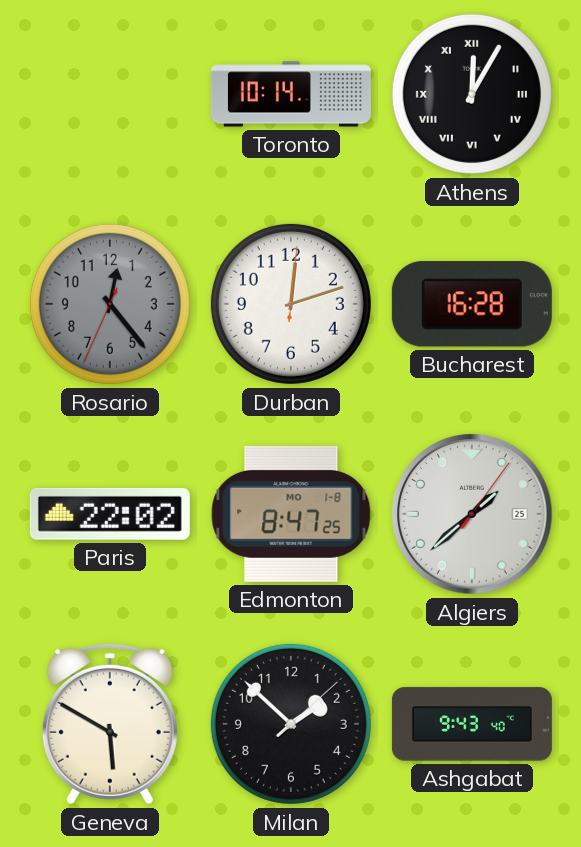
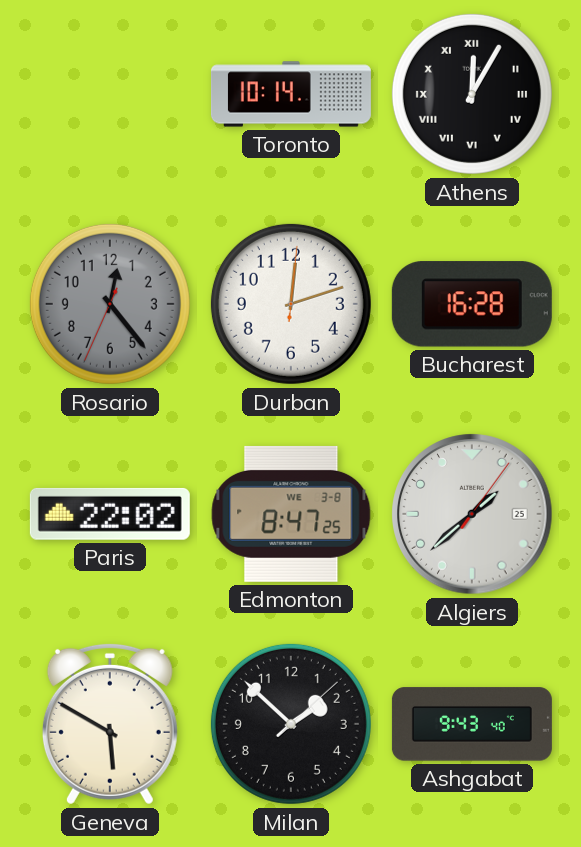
Edmonton date: MO 1-8 -> WE 3-8 (291, 514)
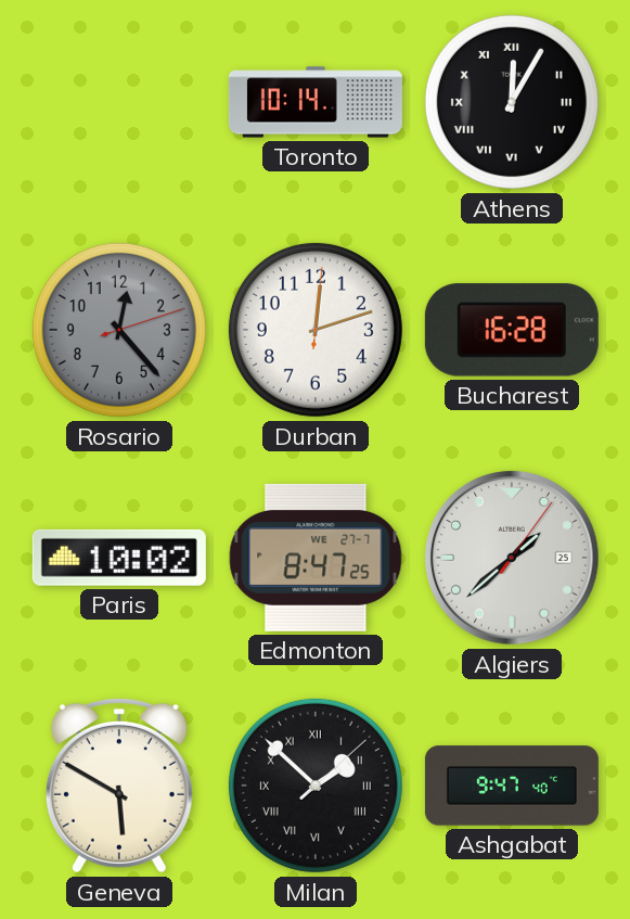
Rosario: 12:23:34 -> 12:23:12 (119, 330)
Paris: 22:02 -> 10:02 (119, 558)
Edmonton date: WE 3-8 -> WE 27-7 (316, 558)
Milan numerals: Arabic -> Roman (316, 786)
Ashgabat: 9:43 -> 9:47 (512, 786)
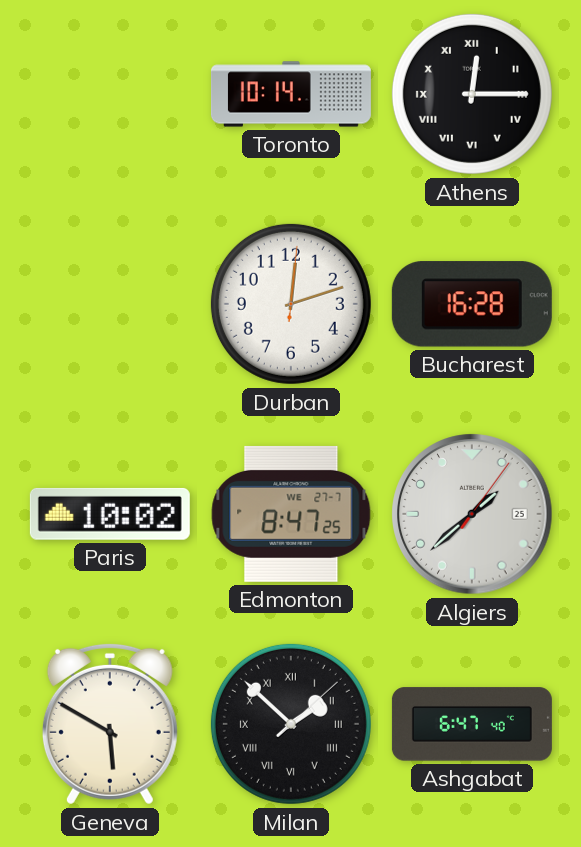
Athens: 12:05 -> 12:15 (472, 94)
Rosario: 12:23 -> none (119, 330)
Ashgabat: 9:47 -> 6:47 (472, 724)
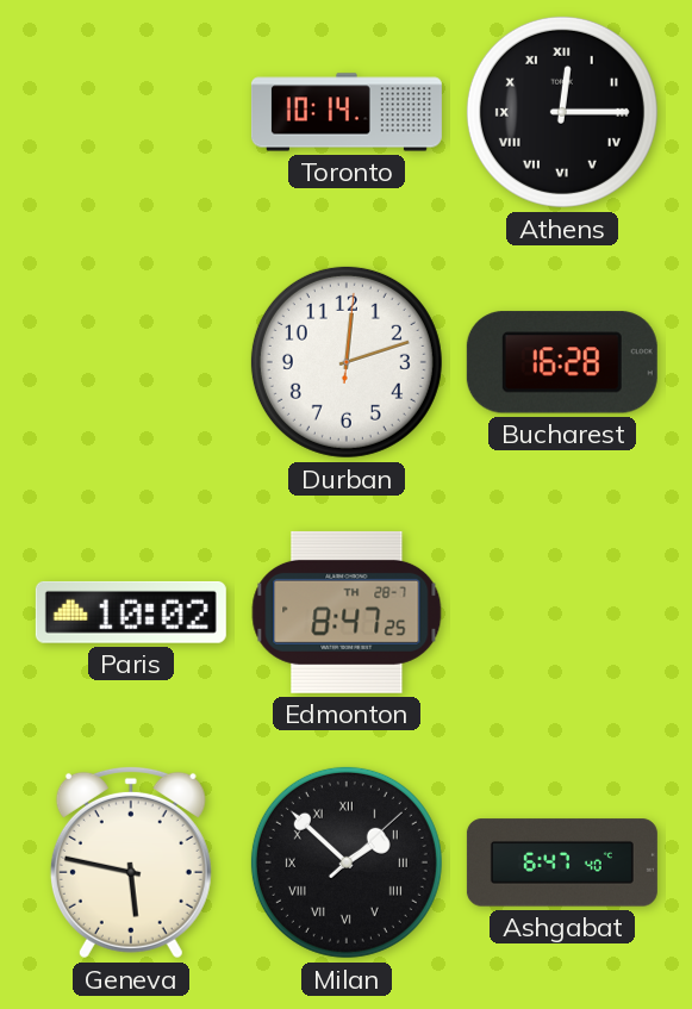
Edmonton date: WE 27-7 -> TH 28-7 (347, 612)
Algiers: 1:38 -> none (472, 514)
Geneva: 5:50 -> 5:47 (131, 862)
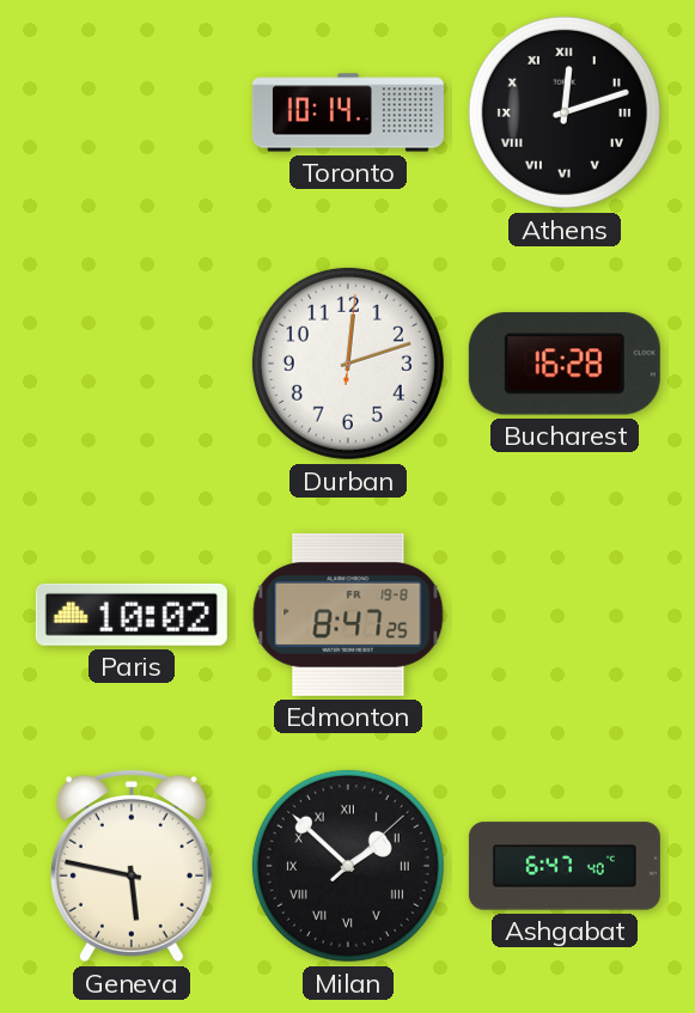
Athens: 12:15 -> 12:12 (565, 112)
Edmonton date: TH 28-7 -> FR 19-8 (348, 615)
